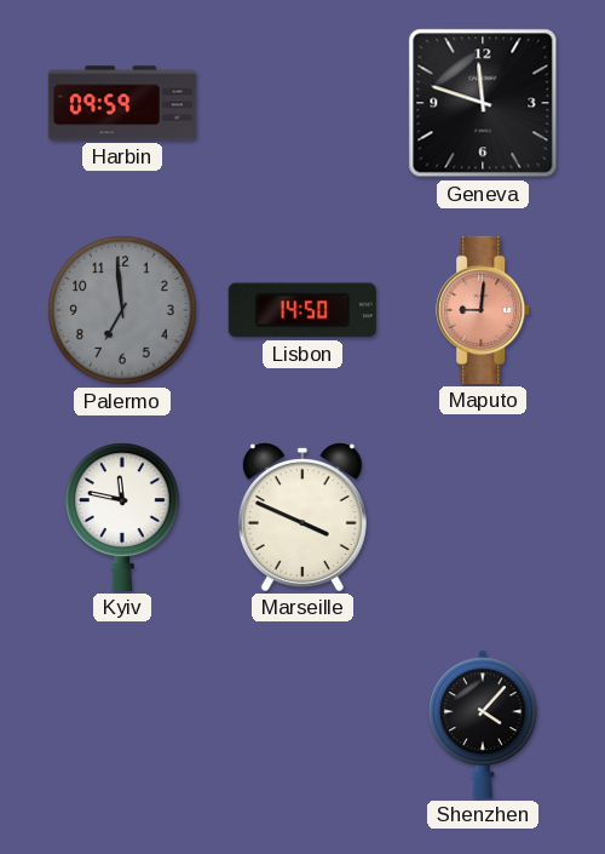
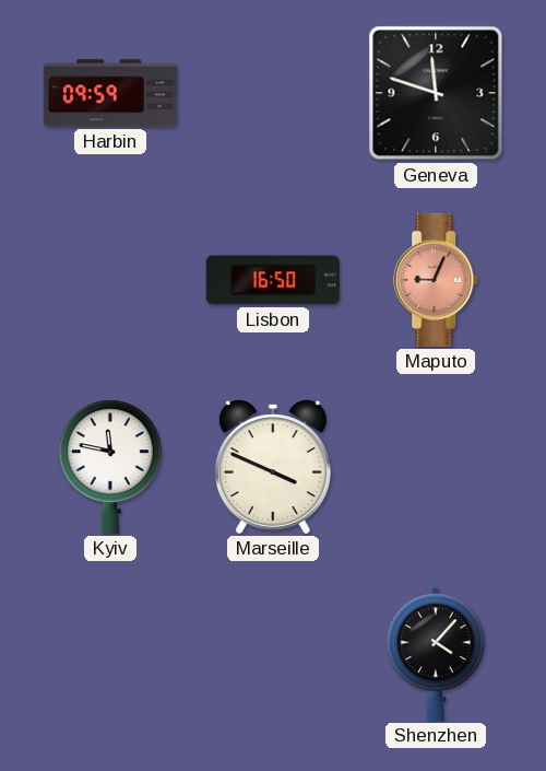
Palermo: 6:59 -> none (123, 311)
Lisbon: 14:50 -> 16:50 (273, 280)
Maputo: 9:01 -> 9:04 (437, 280)
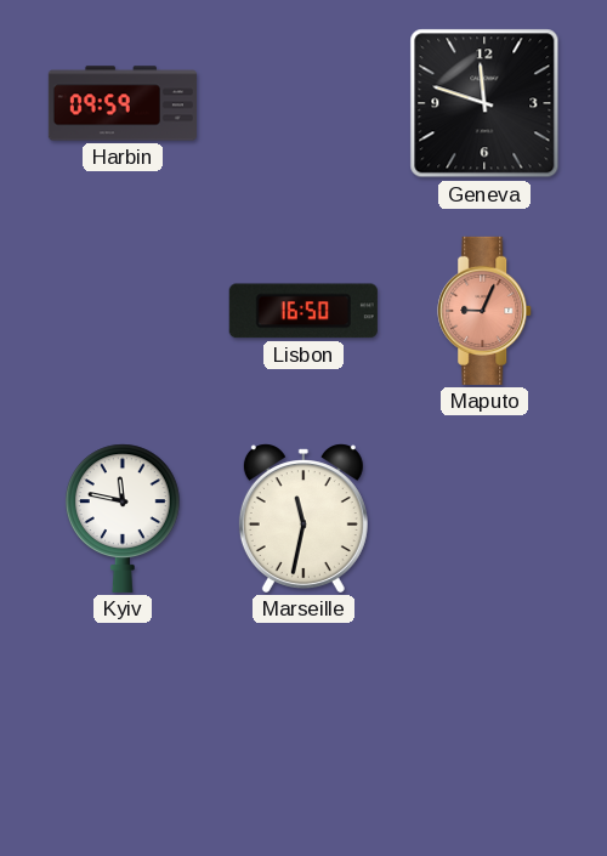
Marseille: 3:49 -> 11:32 (303, 518)
Shenzhen: 4:07 -> none (436, 654)
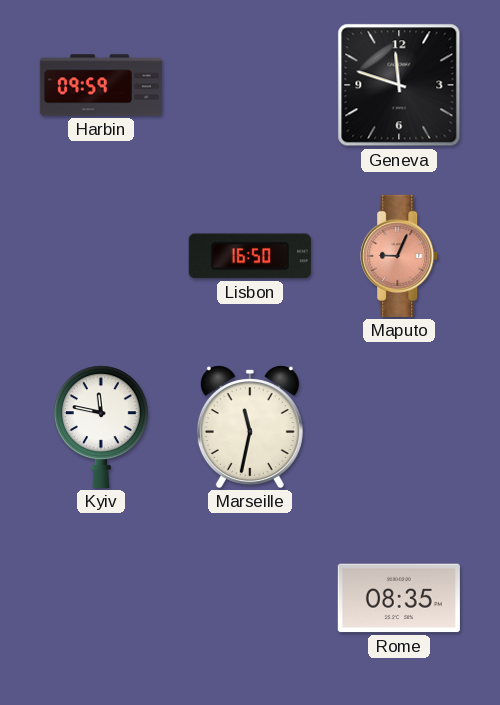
Rome: none -> 08:35 (399, 598)
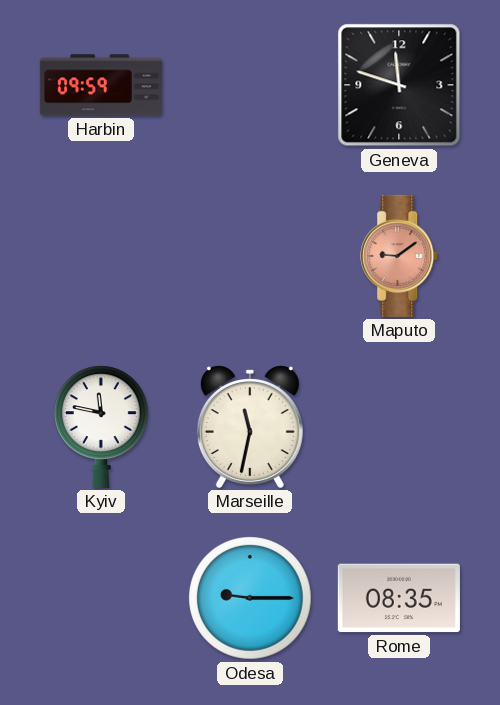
Lisbon: 16:50 -> none (250, 256)
Maputo: 9:04 -> 9:09 (400, 256)
Odesa: none -> 9:15 (251, 599)
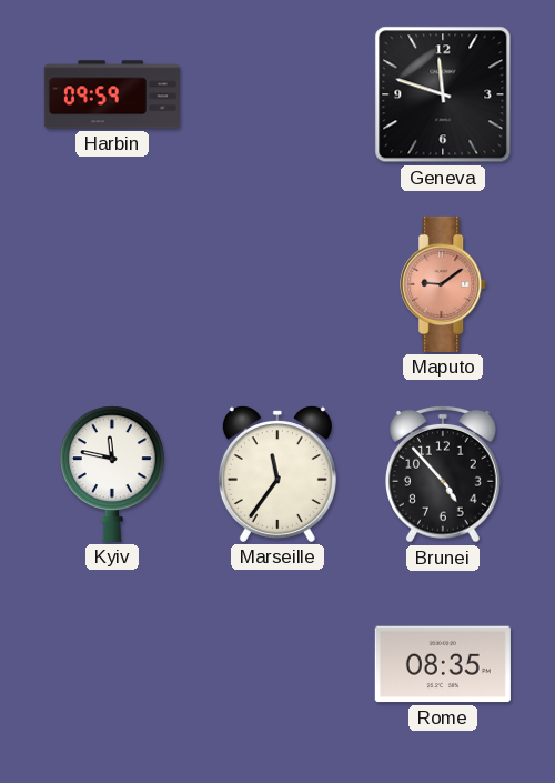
Marseille: 11:32 -> 11:36 (277, 474)
Brunei: none -> 4:53 (444, 475)
Odesa: 9:15 -> none (251, 599)
